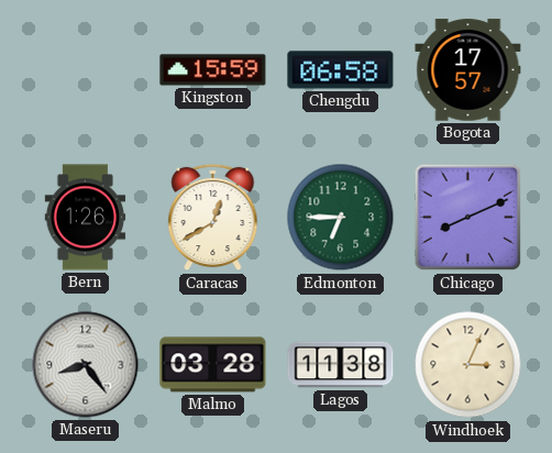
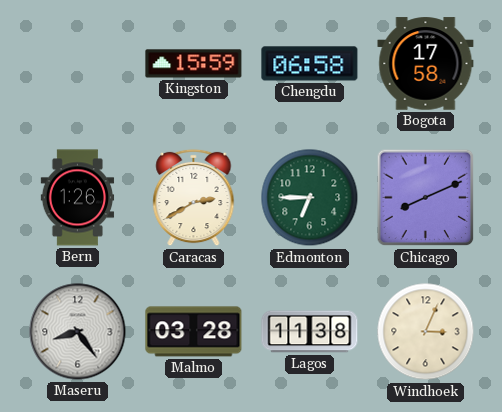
Bogota: 17:57 -> 17:58 (426, 64)
Caracas: 12:40 -> 2:40 (194, 198)
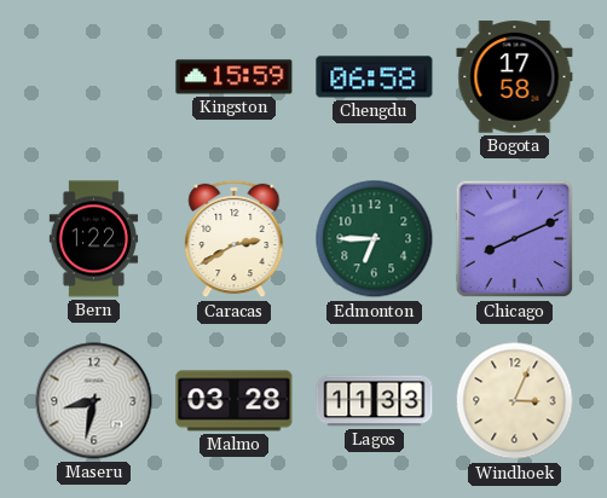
Bern: 1:26 -> 1:22 (94, 239)
Maseru: 8:24 -> 8:32 (94, 401)
Lagos: 11:38 -> 11:33 (375, 401)
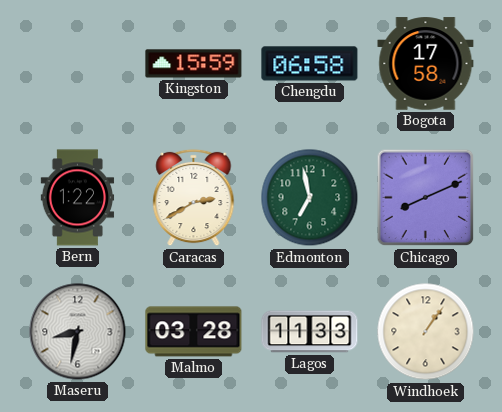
Edmonton: 6:45 -> 6:58 (310, 198)
Windhoek: 3:04 -> 1:06 (426, 332)
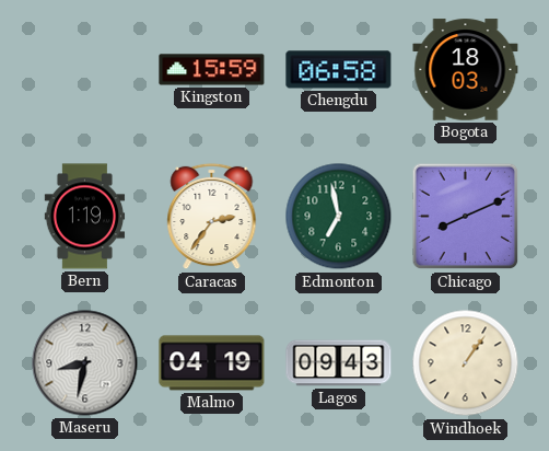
Bogota: 17:58 -> 18:03 (466, 70)
Bern: 1:22 -> 1:19 (85, 217)
Caracas: 2:40 -> 2:36 (212, 217)
Malmo: 03:28 -> 04:19 (212, 363)
Lagos: 11:33 -> 09:43 (339, 363)
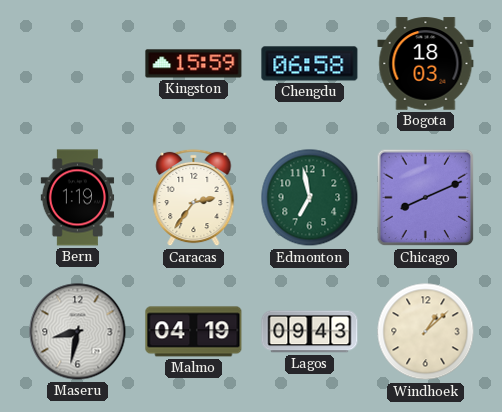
Windhoek: 1:06 -> 1:08 (426, 332)
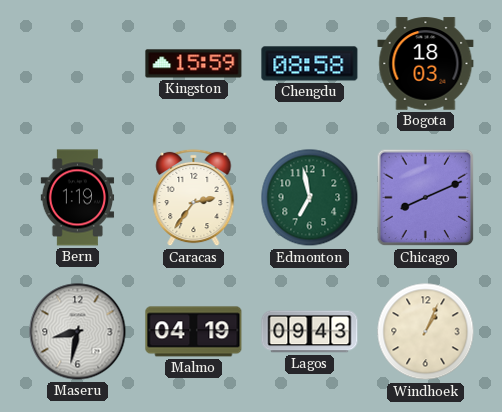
Chengdu: 06:58 -> 08:58 (310, 64)
Windhoek: 1:08 -> 1:04 (426, 332)
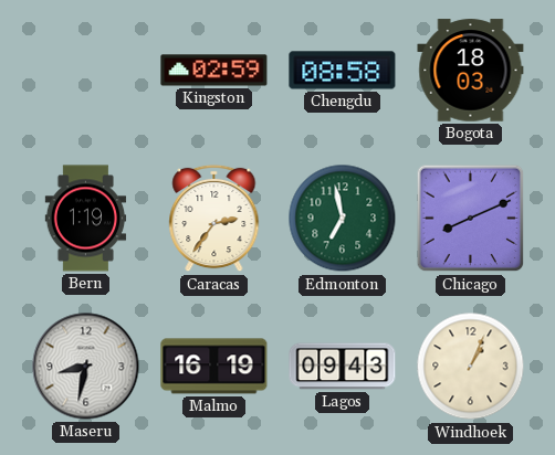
Kingston: 15:59 -> 02:59 (214, 71)
Malmo: 04:19 -> 16:19 (214, 367)
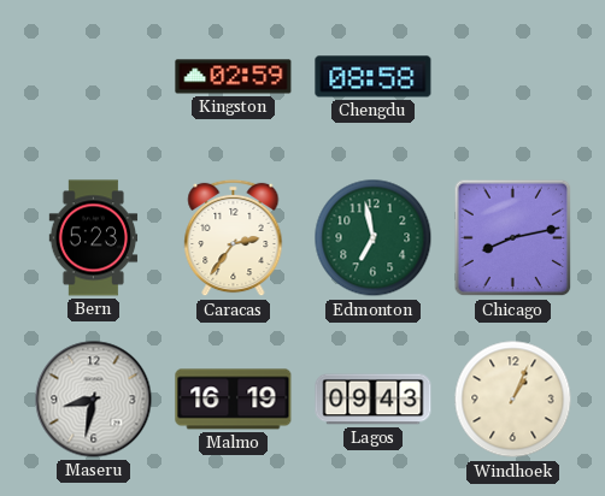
Bogota: 18:03 -> none (471, 71)
Bern: 1:19 -> 5:23 (94, 238)
Chicago: 8:11 -> 8:13 (513, 238)
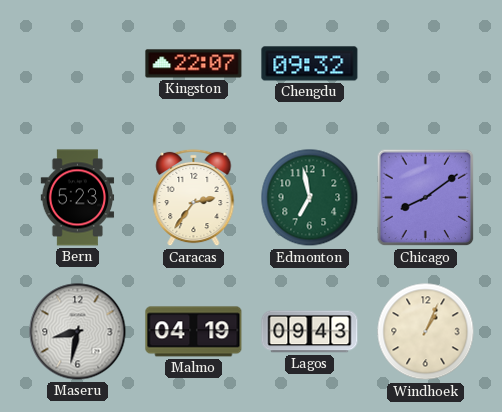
Kingston: 02:59 -> 22:07 (194, 64)
Chengdu: 08:58 -> 09:32 (310, 64)
Chicago: 8:13 -> 8:09 (426, 198)
Malmo: 16:19 -> 04:19 (194, 332)
